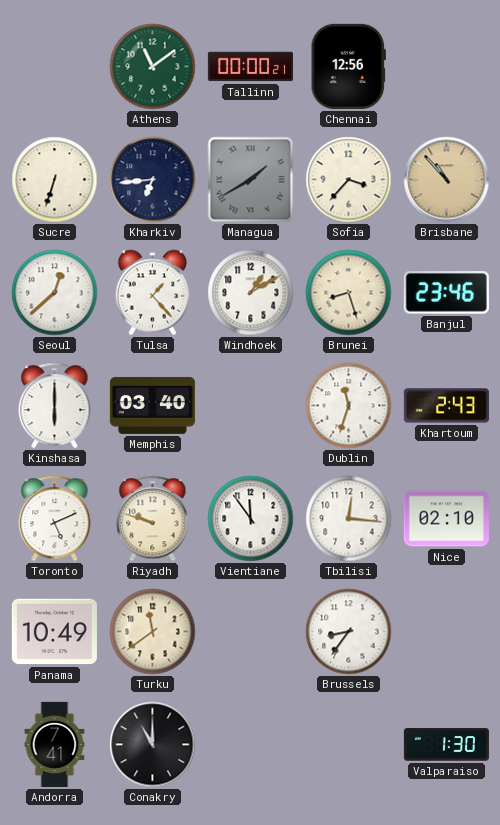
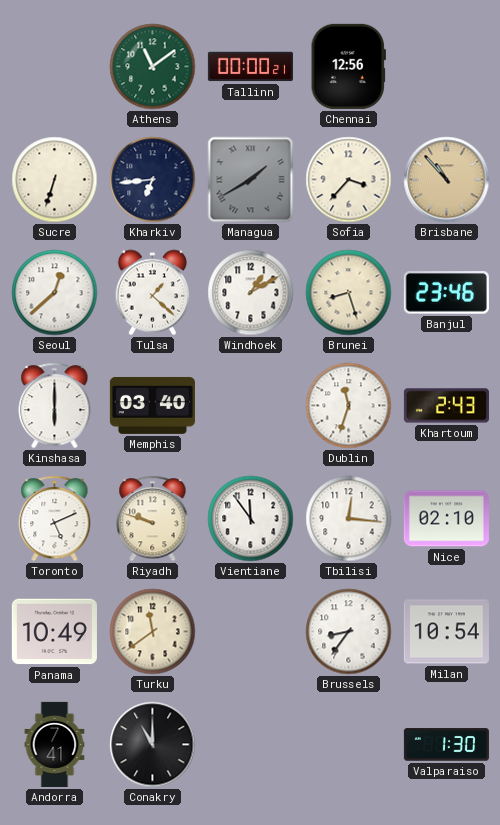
Tulsa: 1:23 -> 1:22 (153, 293)
Milan: none -> 10:54 (446, 632)
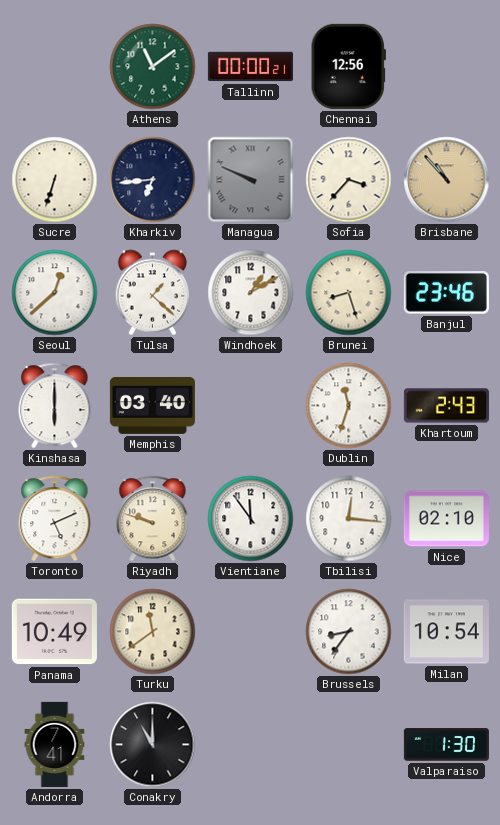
Managua: 1:40 -> 9:49 (251, 180)
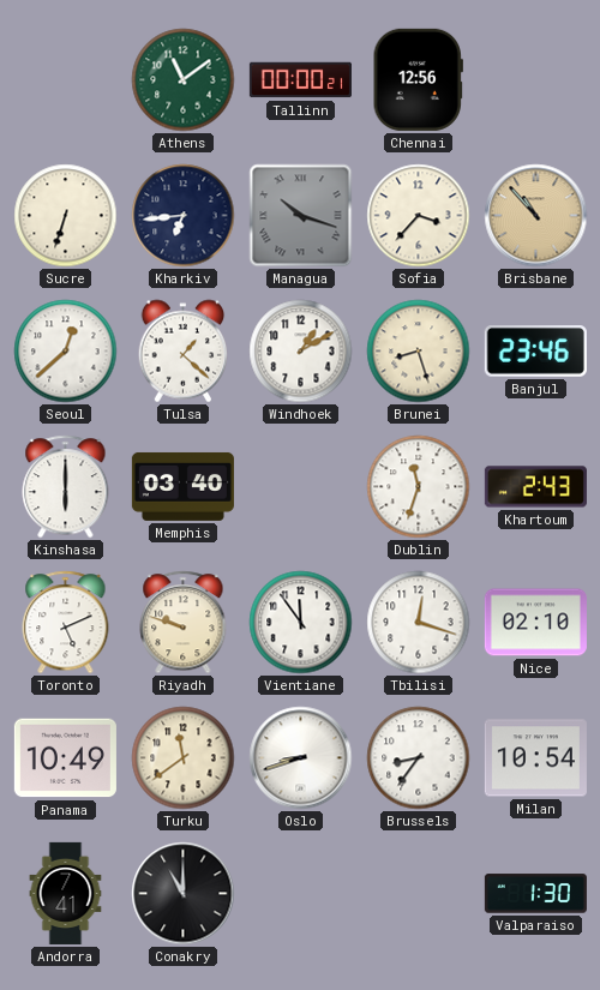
Managua: 9:49 -> 10:18 (301, 216)
Tbilisi: 12:16 -> 12:18 (419, 623)
Oslo: none -> 8:42 (301, 758)
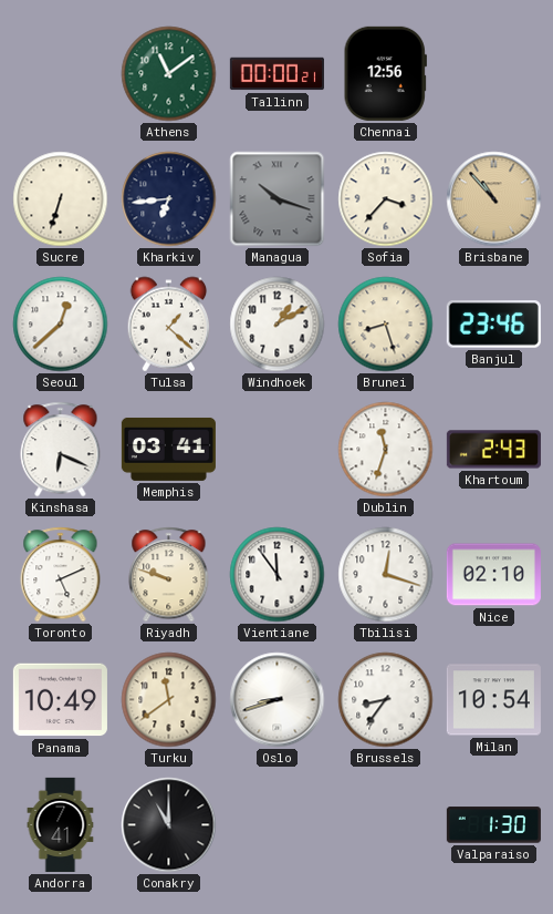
Kinshasa: 6:00 -> 6:19 (61, 450)
Memphis: 03:40 -> 03:41 (168, 449)
